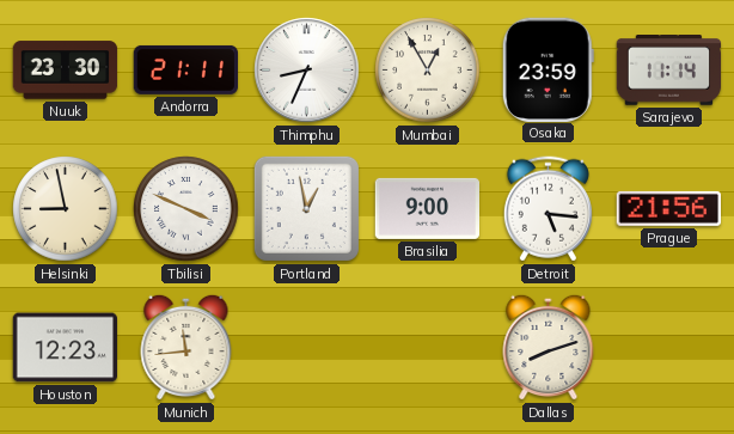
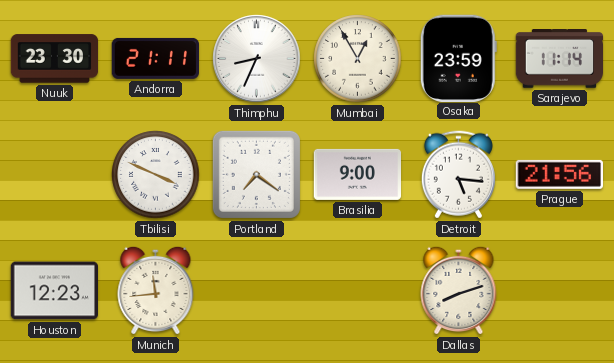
Helsinki: 8:58 -> none (66, 209)
Portland: 12:58 -> 7:21 (256, 174)
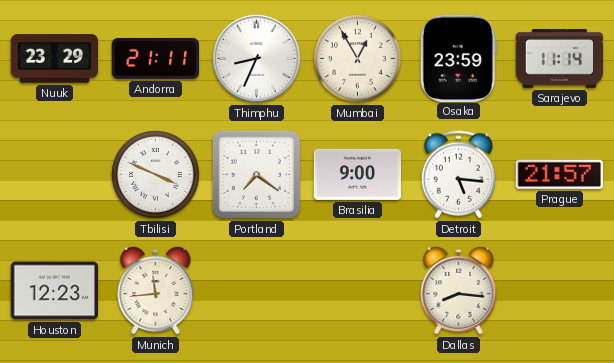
Nuuk: 23:30 -> 23:29 (55, 59)
Prague: 21:56 -> 21:57 (559, 174)
Dallas: 8:12 -> 8:16 (459, 290)
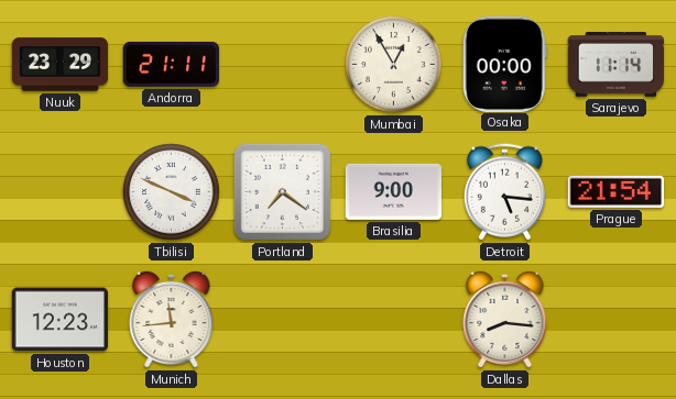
Thimphu: 8:34 -> none (257, 59)
Osaka: 23:59 -> 00:00 (504, 64)
Prague: 21:57 -> 21:54 (615, 191)
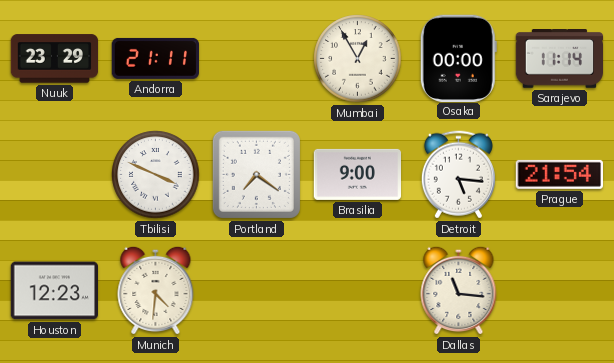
Munich: 11:44 -> 4:31 (156, 290)
Dallas: 8:16 -> 11:16 (459, 290)
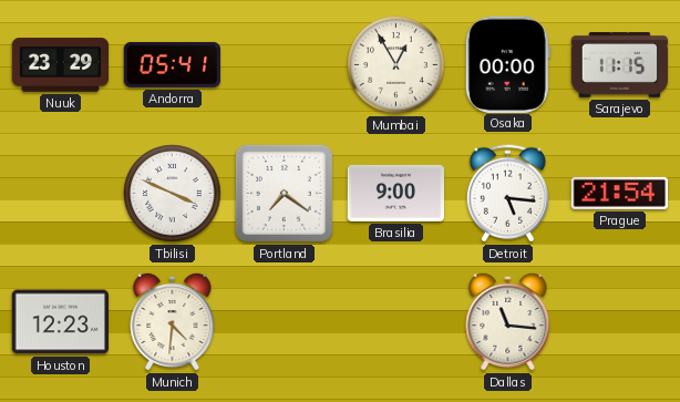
Andorra: 21:11 -> 05:41 (172, 64)
Sarajevo: 11:14 -> 11:15 (620, 65)
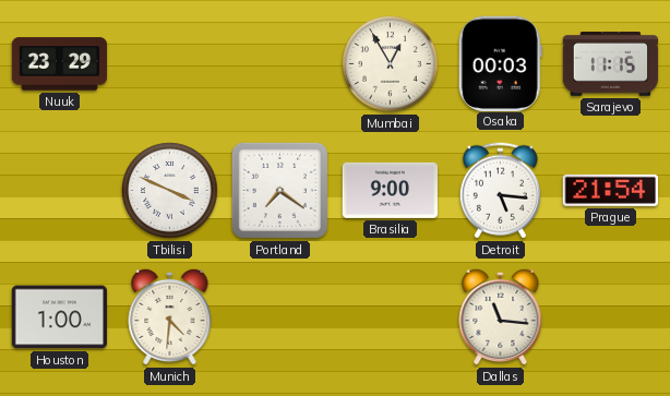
Andorra: 05:41 -> none (172, 64)
Osaka: 00:00 -> 00:03 (500, 63)
Houston: 12:23 -> 1:00 (59, 317)
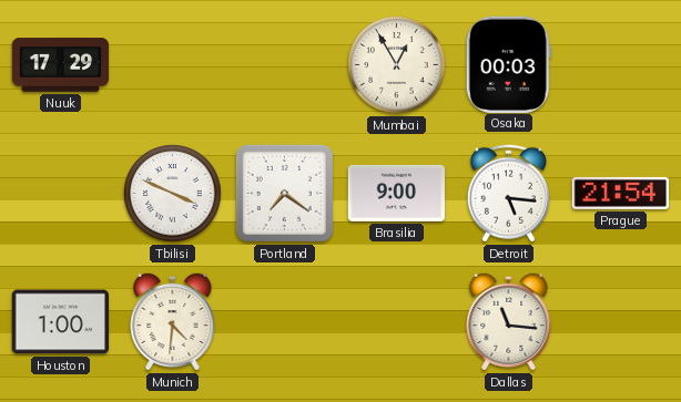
Nuuk: 23:29 -> 17:29 (61, 65)
Sarajevo: 11:15 -> none (611, 64)
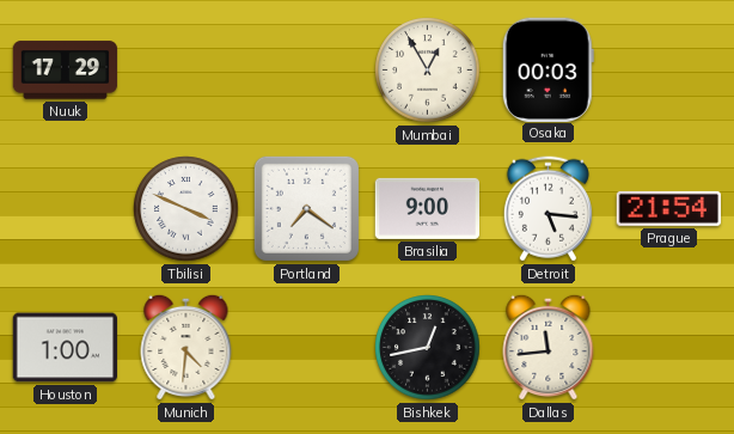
Bishkek: none -> 12:43 (428, 348)
Dallas: 11:16 -> 11:44 (549, 347)
